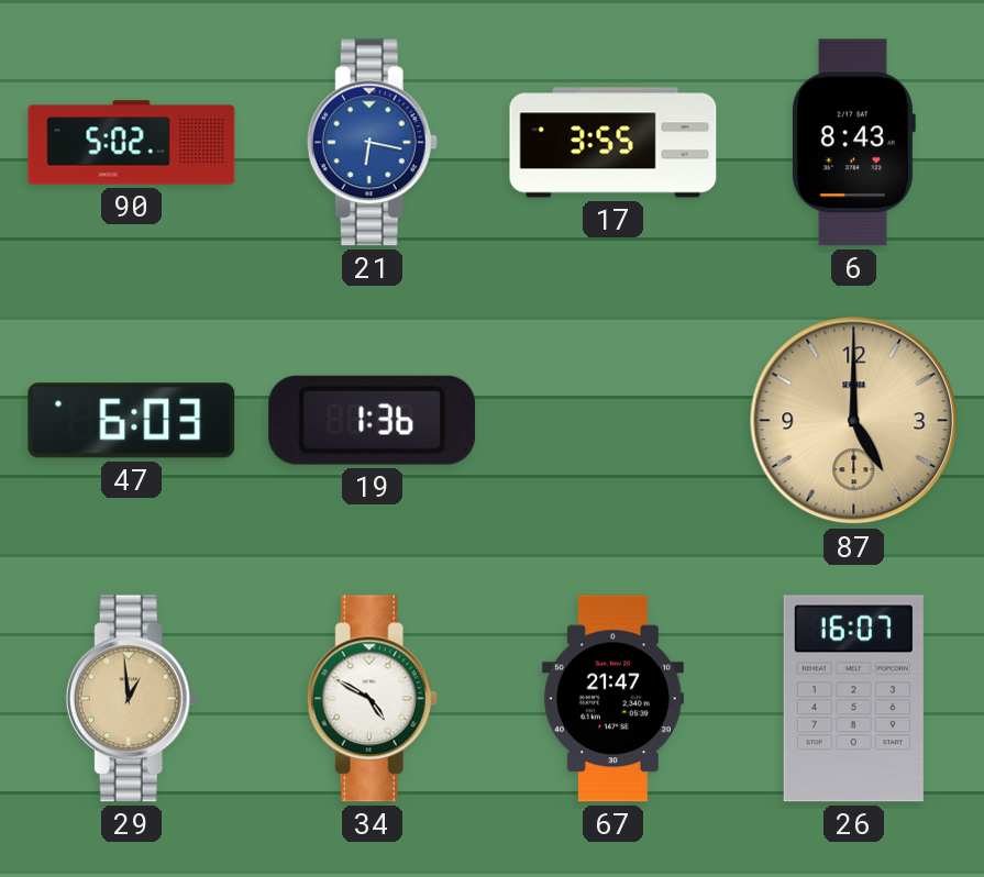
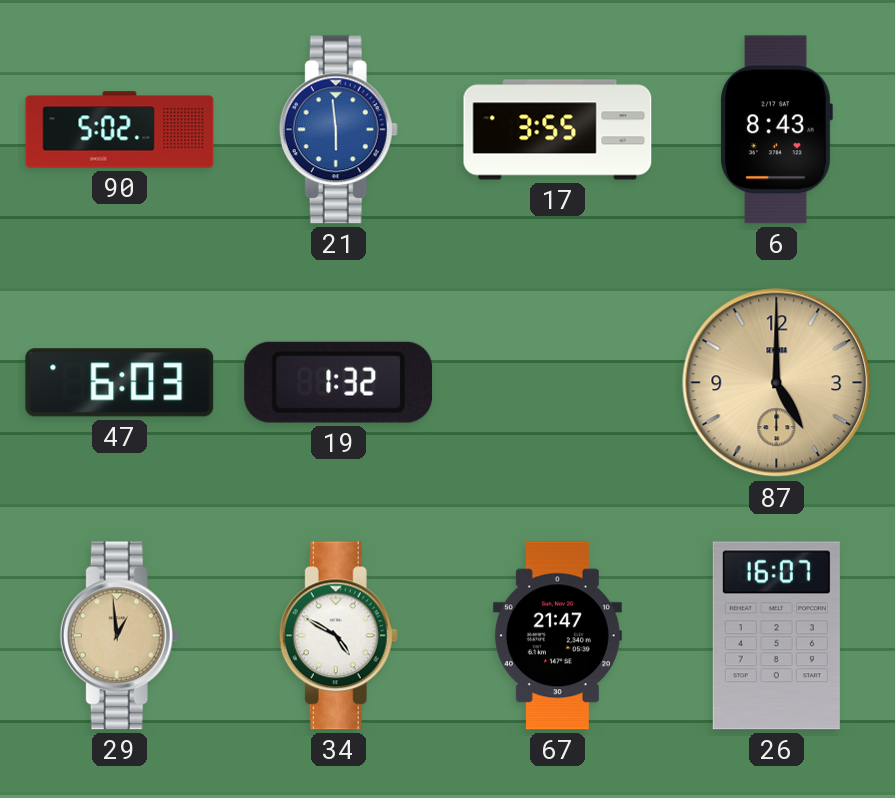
21: 6:17 -> 5:59 (338, 130)
19: 1:36 -> 1:32 (339, 382)
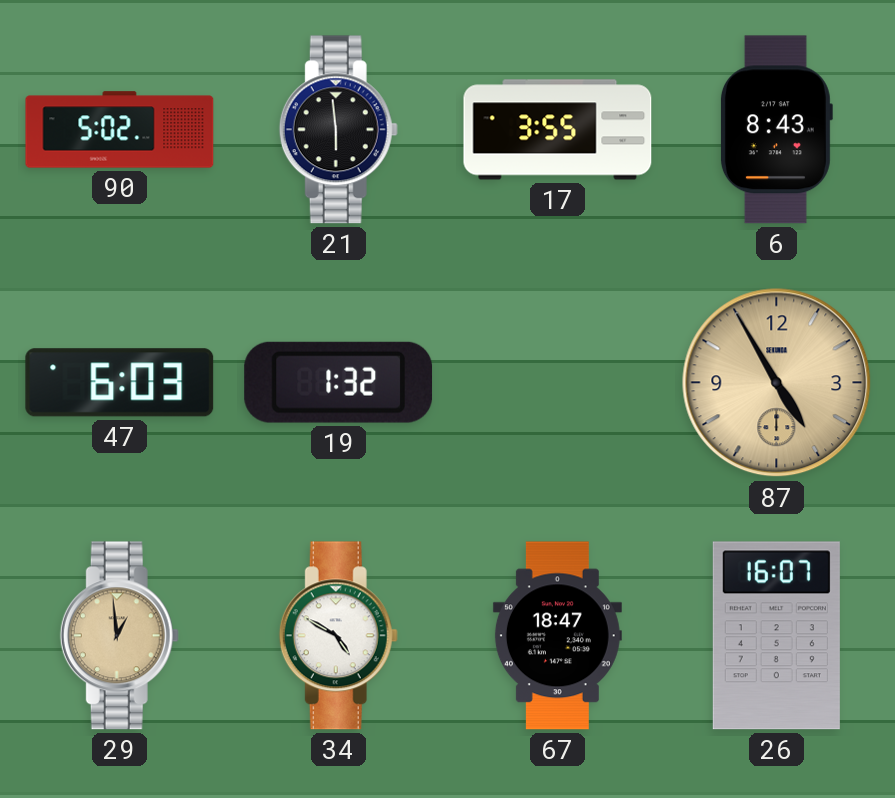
21 dial: blue -> black (338, 130)
87: 5:00 -> 4:55 (777, 383)
67: 21:47 -> 18:47 (557, 636)
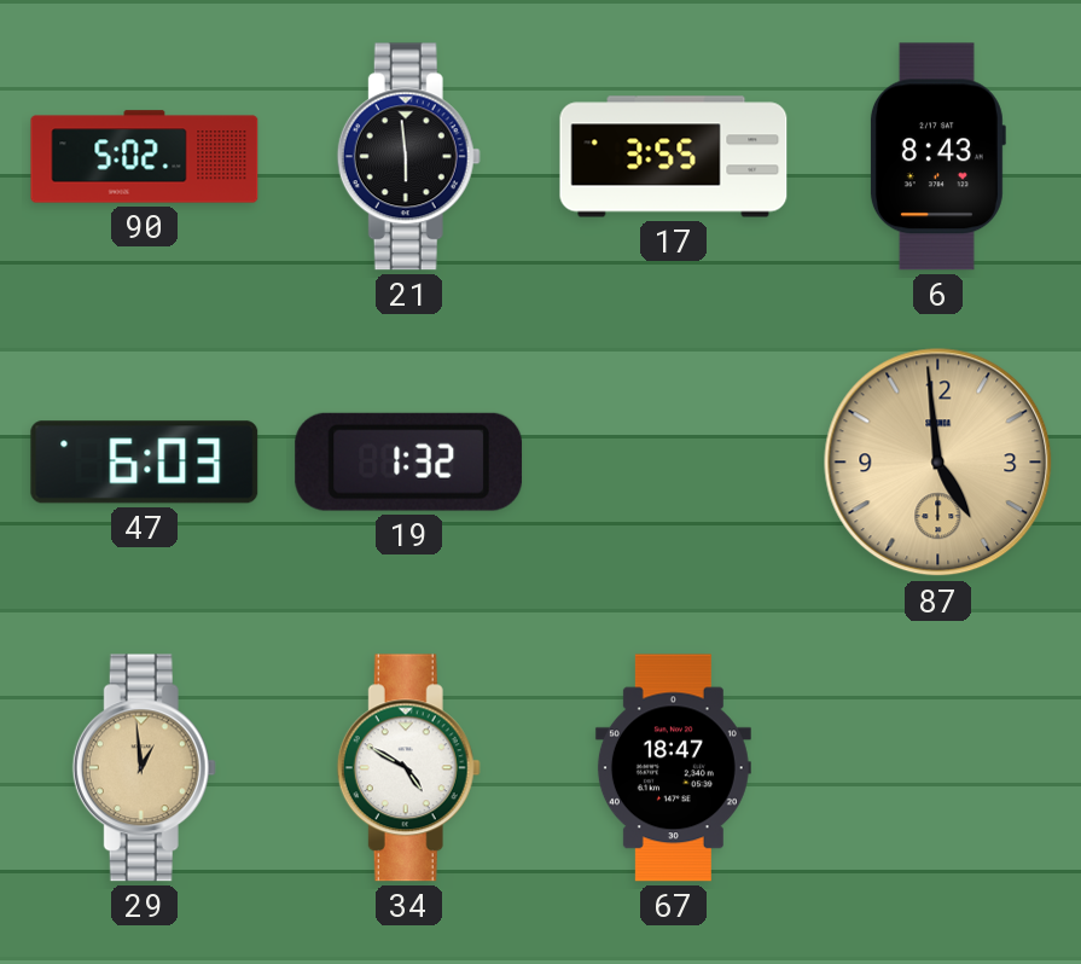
87: 4:55 -> 4:59 (938, 463)
26: 16:07 -> none (776, 636)
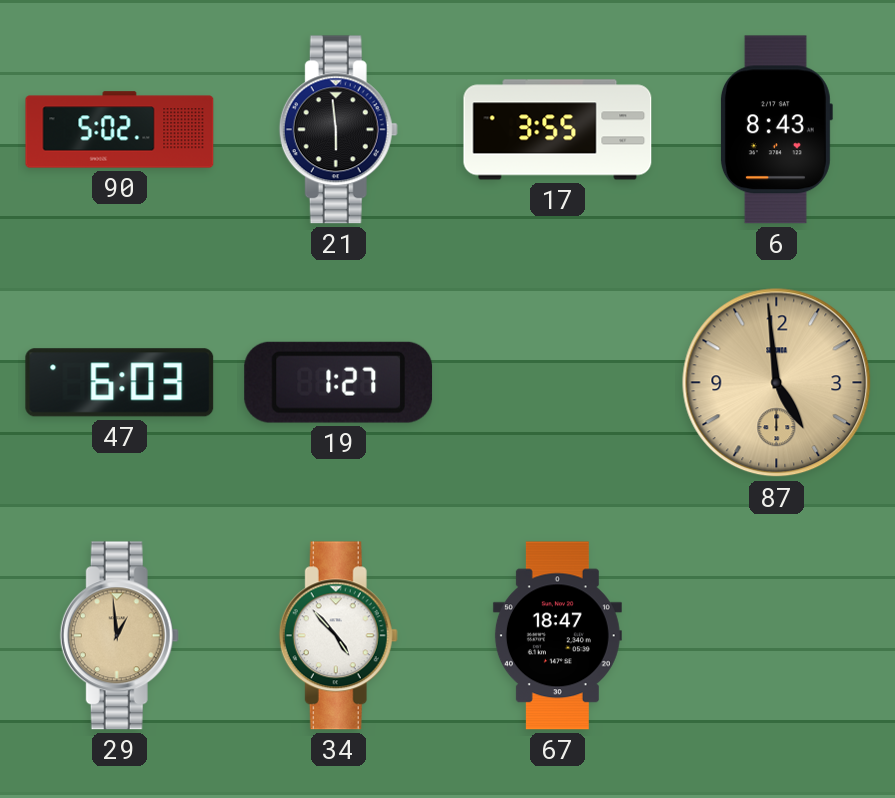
19: 1:32 -> 1:27 (339, 382)
34: 4:50 -> 4:53 (338, 636)
